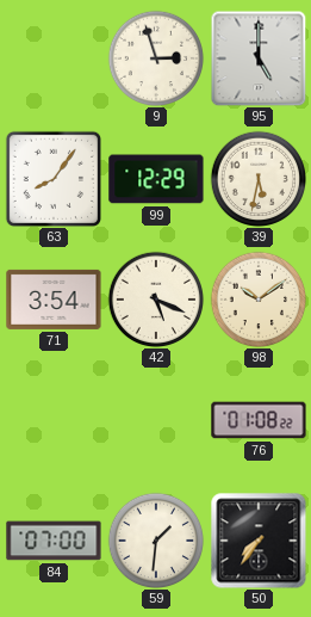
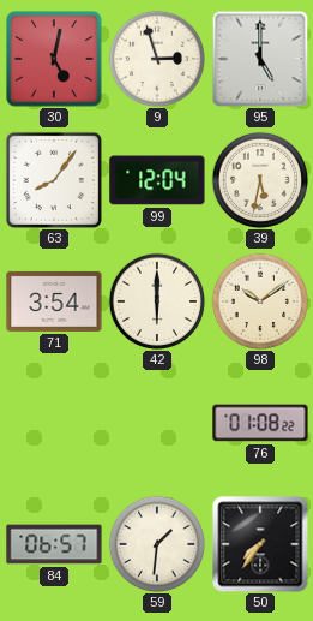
30: none -> 5:02 (55, 60)
99: 12:29 -> 12:04 (157, 180)
42: 5:19 -> 6:00 (157, 301)
84: 07:00 -> 06:57 (54, 544)
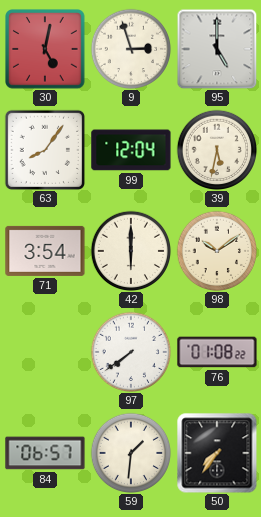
97: none -> 7:39 (131, 352)
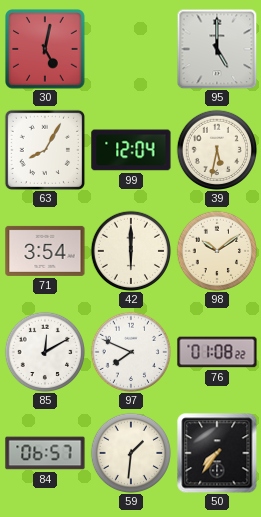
9: 2:57 -> none (131, 49)
63: 8:06 -> 8:05 (44, 149)
85: none -> 12:10 (45, 352)
97: 7:39 -> 7:49 (131, 352)
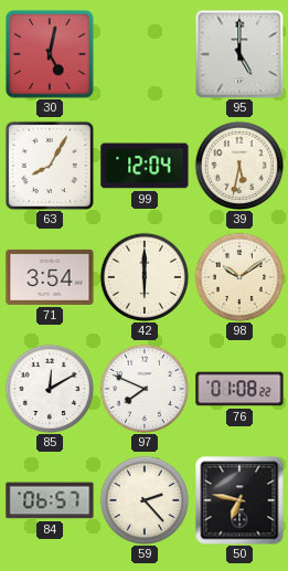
59: 1:31 -> 2:23 (145, 500)
50: 7:36 -> 6:47 (239, 500)
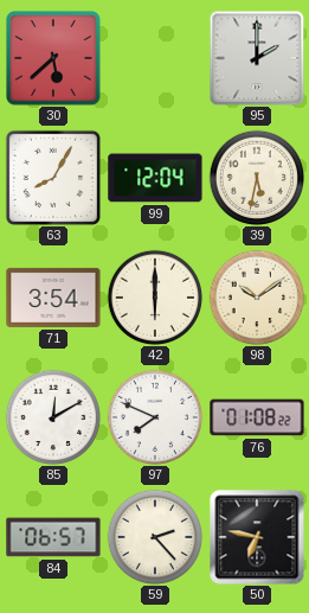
30: 5:02 -> 5:38 (54, 59)
95: 5:00 -> 2:00 (257, 58)
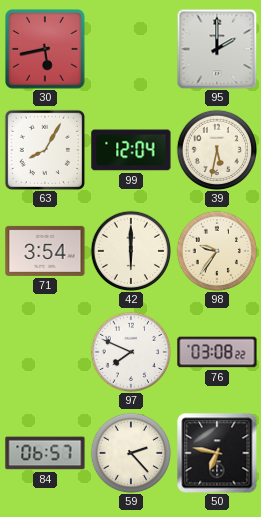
30: 5:38 -> 5:43 (46, 50)
98: 10:09 -> 9:36 (217, 251)
85: 12:10 -> none (53, 417)
76: 01:08 -> 03:08 (217, 352)
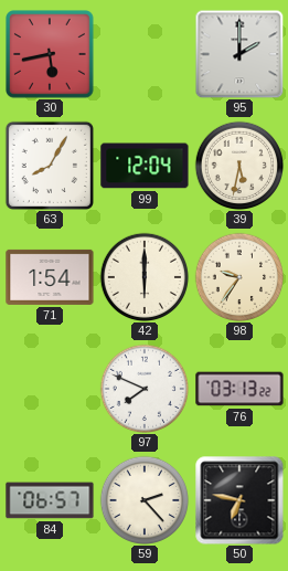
71: 3:54 -> 1:54 (50, 277)
76: 03:08 -> 03:13 (239, 389)
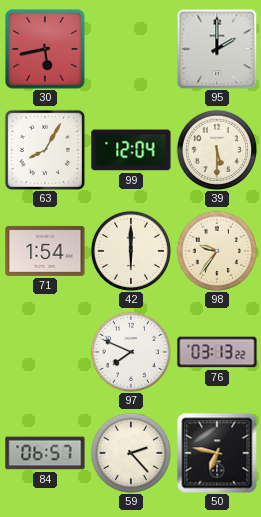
39: 5:32 -> 5:30 (217, 150)
